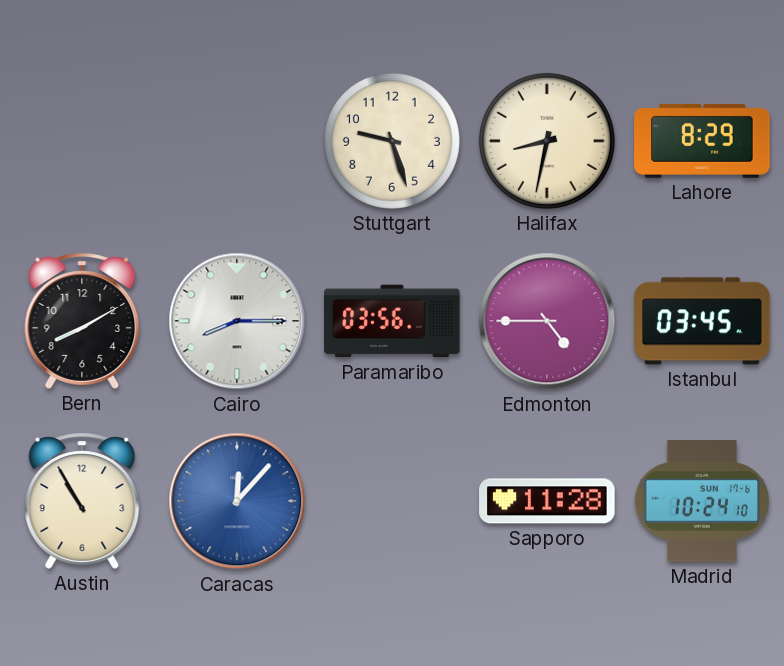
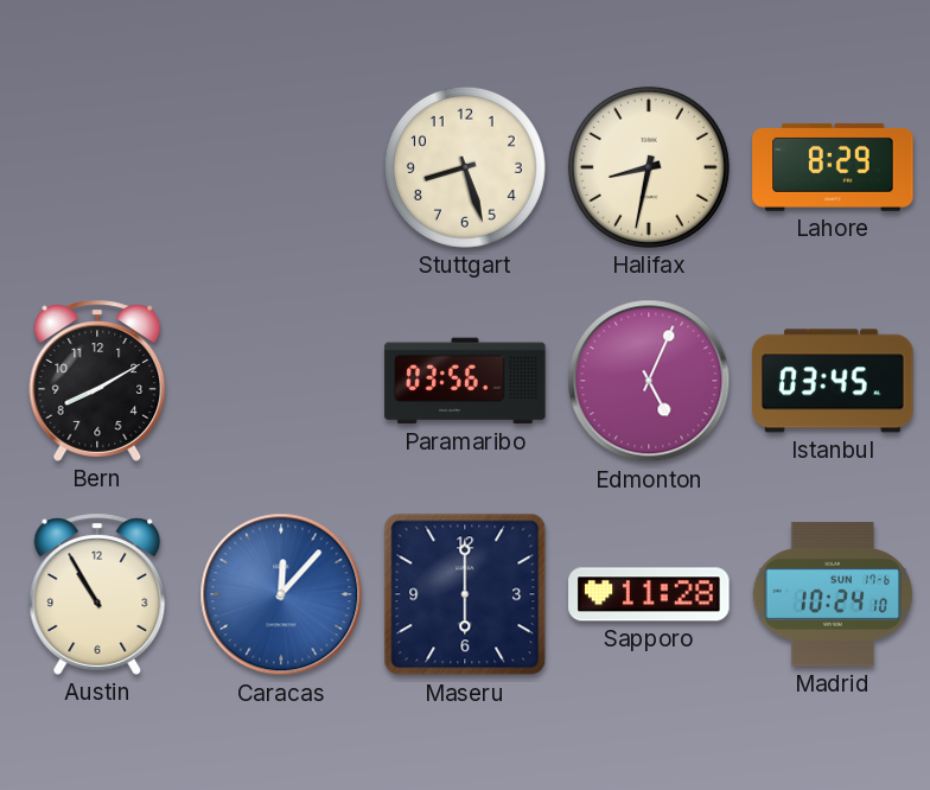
Stuttgart: 9:27 -> 8:27 (465, 167)
Cairo: 8:15 -> none (237, 321)
Edmonton: 4:45 -> 5:04 (649, 381)
Maseru: none -> 6:00 (465, 594)
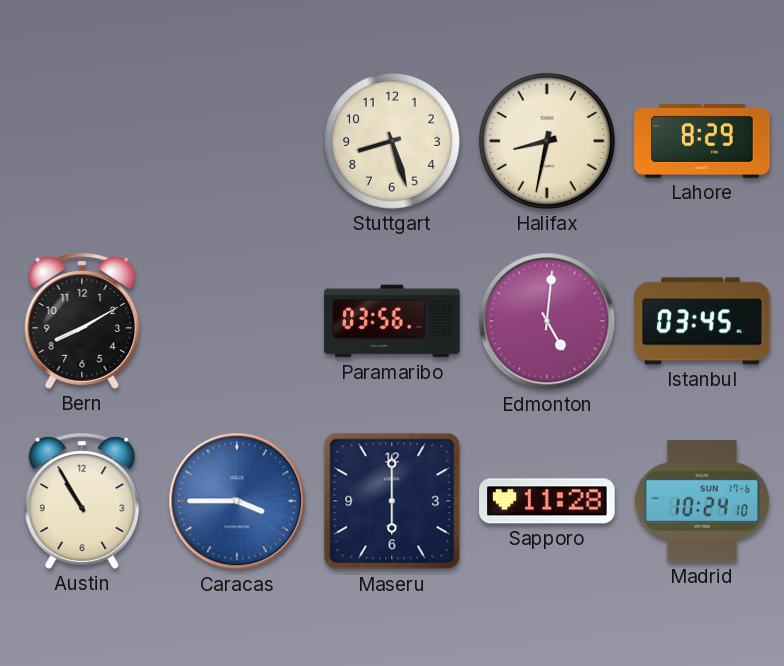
Edmonton: 5:04 -> 5:01 (547, 321)
Caracas: 12:07 -> 3:45 (237, 501)
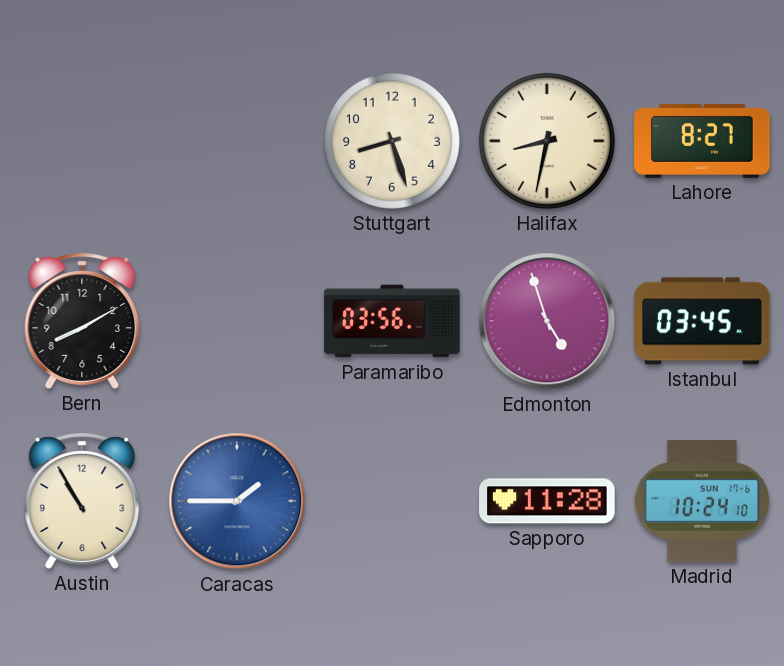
Lahore: 8:29 -> 8:27 (702, 141)
Edmonton: 5:01 -> 4:57 (547, 321)
Caracas: 3:45 -> 1:45 (237, 501)
Maseru: 6:00 -> none (392, 501)
